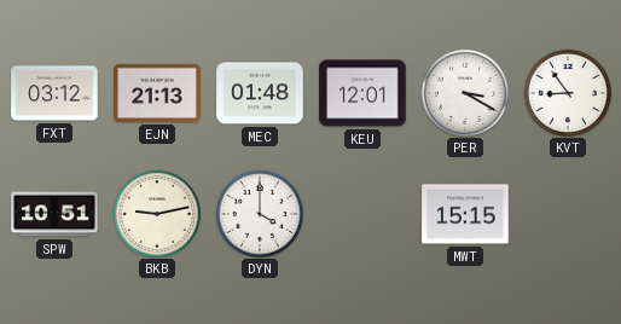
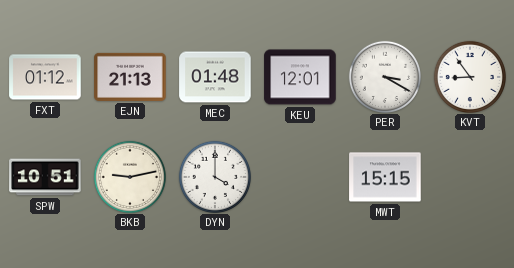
FXT: 03:12 -> 01:12 (45, 77)
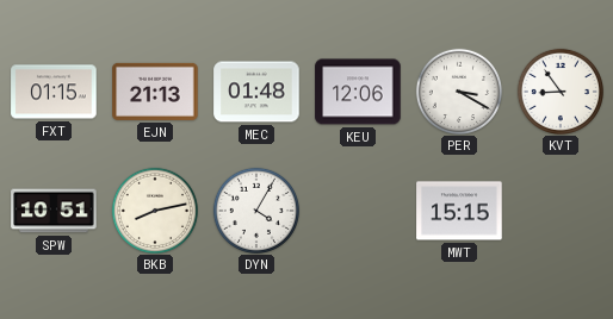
FXT: 01:12 -> 01:15 (54, 92)
KEU: 12:01 -> 12:06 (358, 92)
BKB: 9:13 -> 8:13 (154, 209)
DYN: 4:00 -> 4:05 (255, 209)
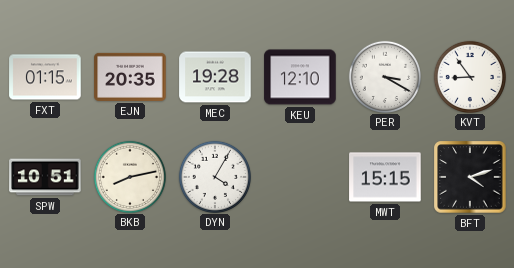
EJN: 21:13 -> 20:35 (130, 77)
MEC: 01:48 -> 19:28 (215, 77)
KEU: 12:06 -> 12:10 (300, 77)
BFT: none -> 4:12 (470, 177)
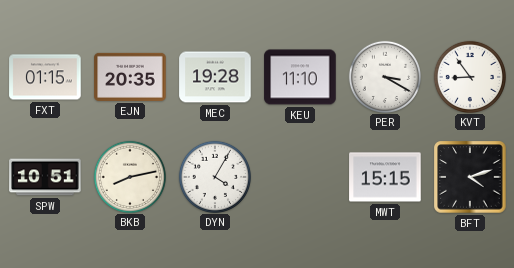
KEU: 12:10 -> 11:10 (300, 77)
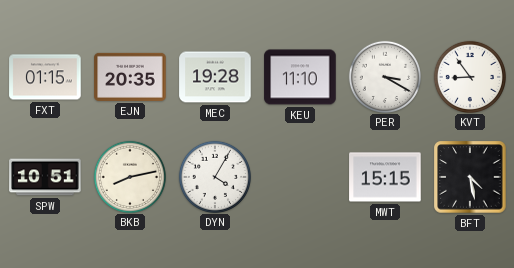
BFT: 4:12 -> 4:28 (470, 177)
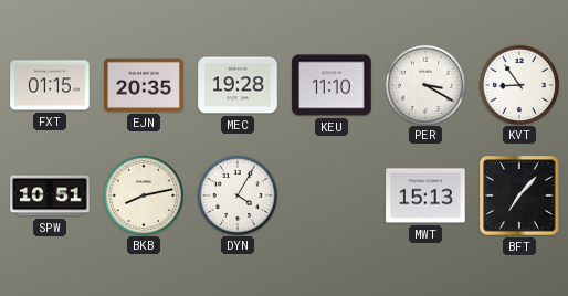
MWT: 15:15 -> 15:13 (425, 195)
BFT: 4:28 -> 7:07 (519, 195)
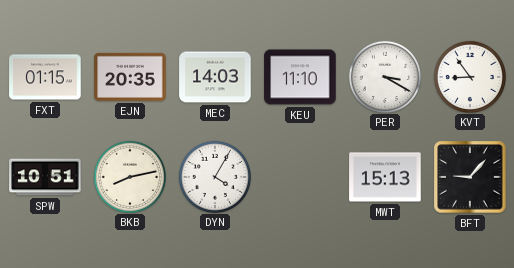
MEC: 19:28 -> 14:03 (215, 77)
BFT: 7:07 -> 9:07 (470, 177)
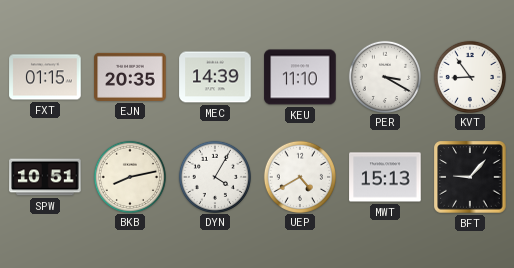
MEC: 14:03 -> 14:39 (215, 77)
UEP: none -> 4:40 (299, 176)
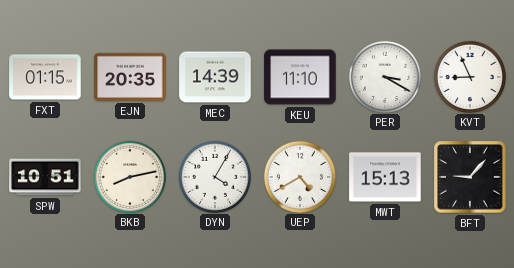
KVT: 8:54 -> 8:56 (469, 76)
